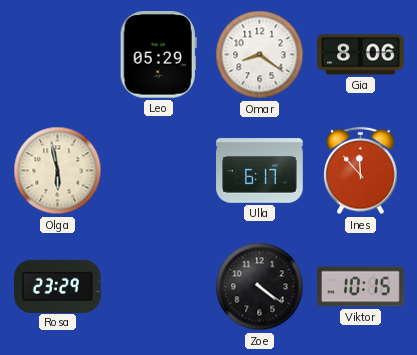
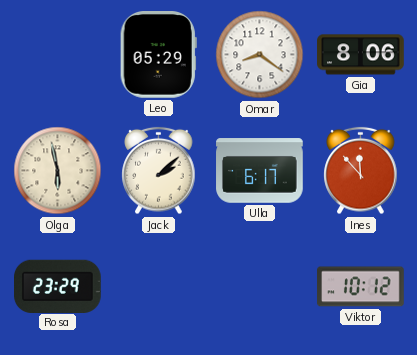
Jack: none -> 2:08 (159, 171)
Zoe: 4:21 -> none (260, 287)
Viktor: 10:15 -> 10:12 (361, 287)
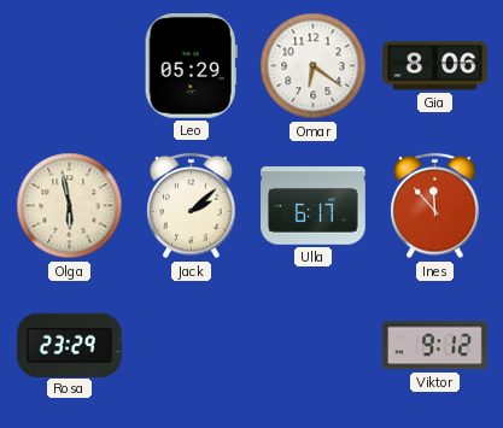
Omar: 8:21 -> 6:21 (314, 66)
Viktor: 10:12 -> 9:12 (435, 346)
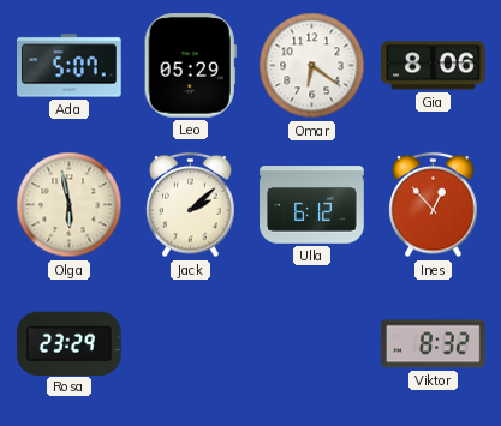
Ada: none -> 5:07 (70, 66)
Ulla: 6:17 -> 6:12 (312, 205)
Ines: 11:53 -> 12:53 (434, 205)
Viktor: 9:12 -> 8:32 (434, 344)
